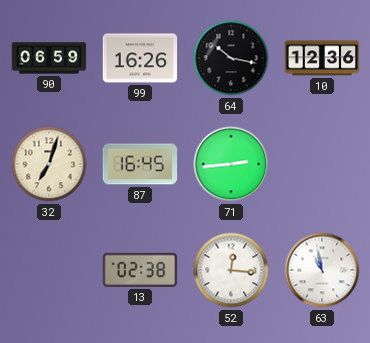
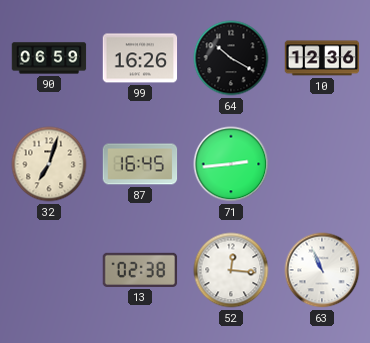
64: 10:17 -> 10:20 (231, 58)
63: 10:58 -> 10:56 (322, 270)
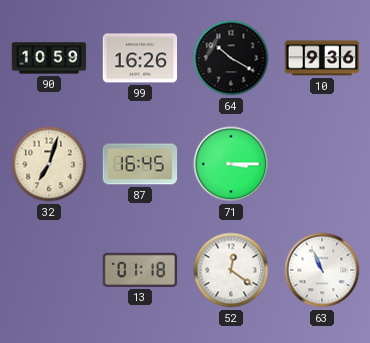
90: 06:59 -> 10:59 (49, 58)
10: 12:36 -> 9:36 (322, 58)
71: 2:44 -> 3:15 (231, 164)
13: 02:38 -> 01:18 (140, 270)
52: 12:16 -> 12:21 (231, 270)
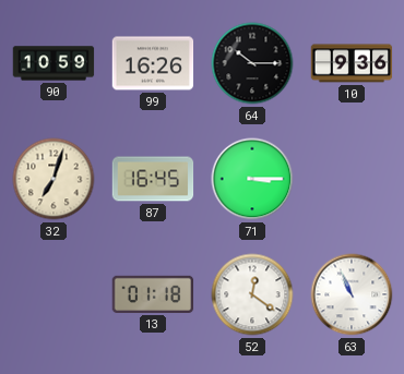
64: 10:20 -> 10:15 (252, 63)
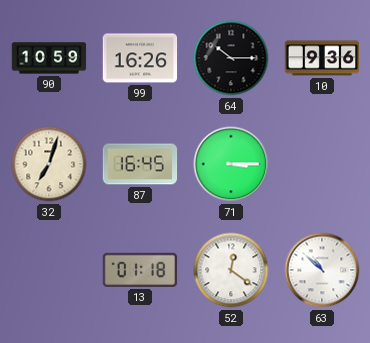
63: 10:56 -> 10:52 (322, 270)
